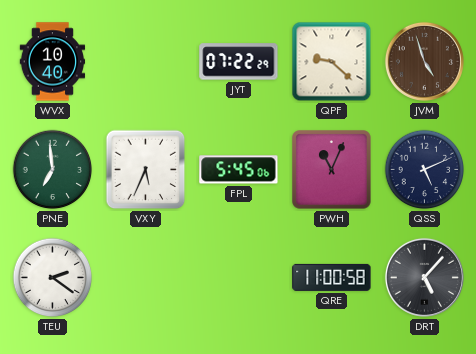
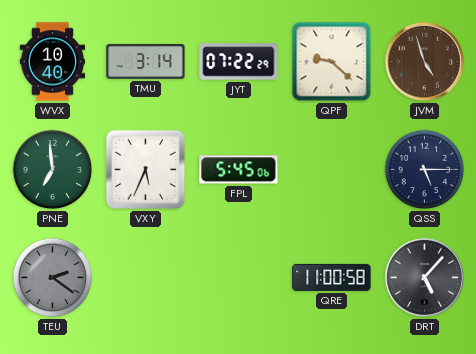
TMU: none -> 3:14 (146, 61)
PWH: 11:04 -> none (332, 170)
QSS: 5:11 -> 5:15 (425, 170)
TEU dial: white -> grey (53, 278)
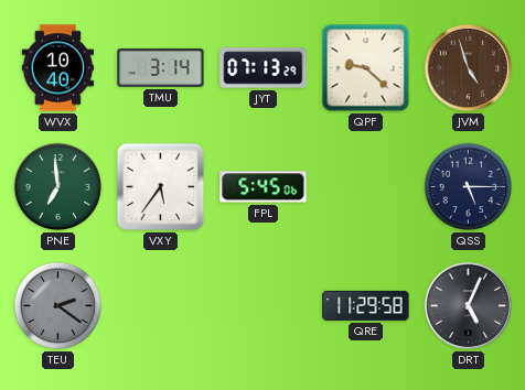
JYT: 07:22 -> 07:13 (264, 68)
VXY: 5:34 -> 5:36 (161, 187)
QRE: 11:00 -> 11:29 (366, 305)
DRT: 5:07 -> 5:04 (468, 305)
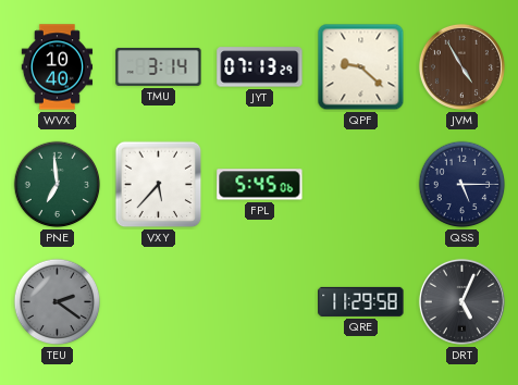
JVM: 4:57 -> 4:55 (461, 66)
VXY: 5:36 -> 5:37 (159, 185)
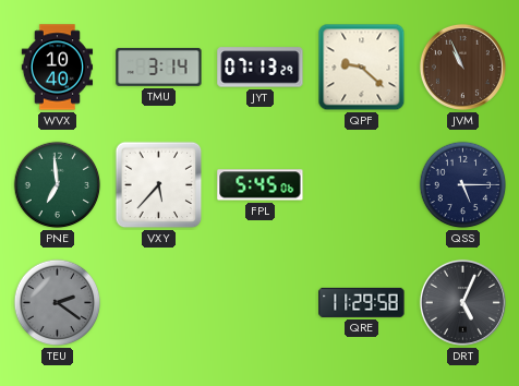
JVM: 4:55 -> 10:56 (462, 67)
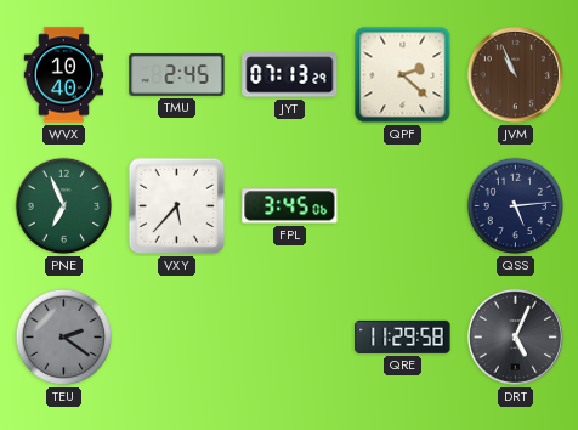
TMU: 3:14 -> 2:45 (177, 74)
QPF: 9:22 -> 2:22 (403, 75)
PNE: 6:59 -> 6:56 (64, 206)
FPL: 5:45 -> 3:45 (290, 206)
QSS: 5:15 -> 5:14 (516, 206)
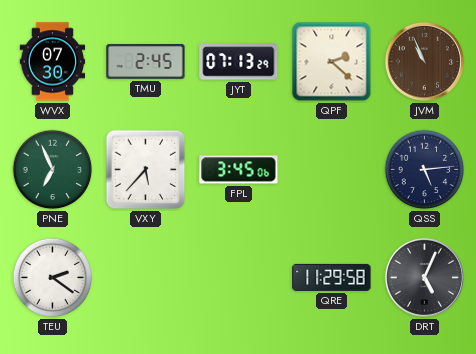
WVX: 10:40 -> 07:30 (53, 62)
TEU dial: grey -> white (53, 278)
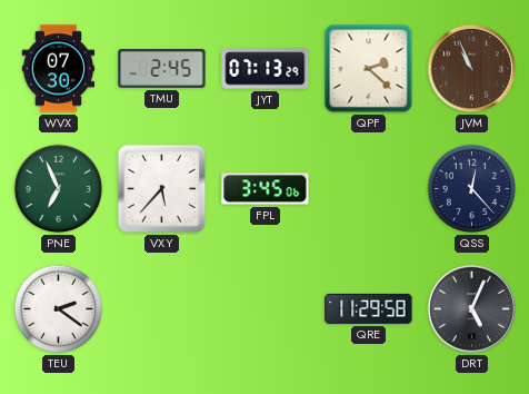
QSS: 5:14 -> 12:23 (472, 189)
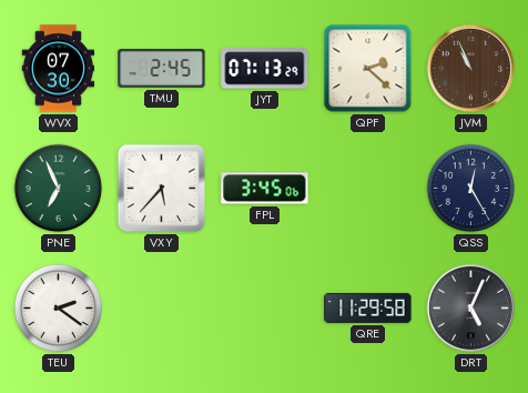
QSS: 12:23 -> 12:25 (471, 189)
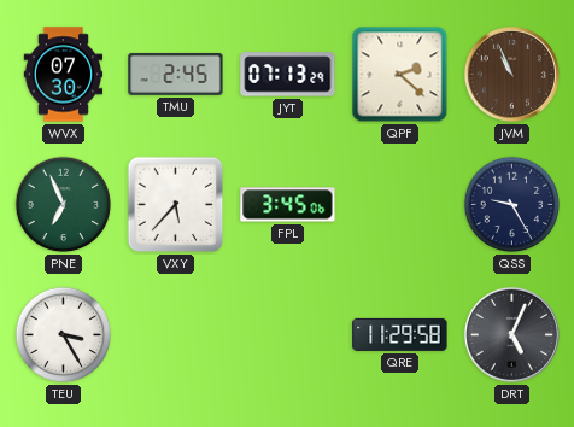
QSS: 12:25 -> 9:25 (512, 205)
TEU: 2:21 -> 3:25 (64, 335)
